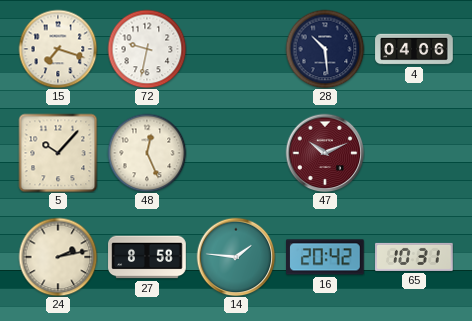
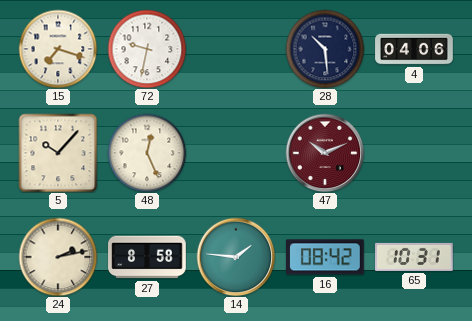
16: 20:42 -> 08:42 (326, 257)
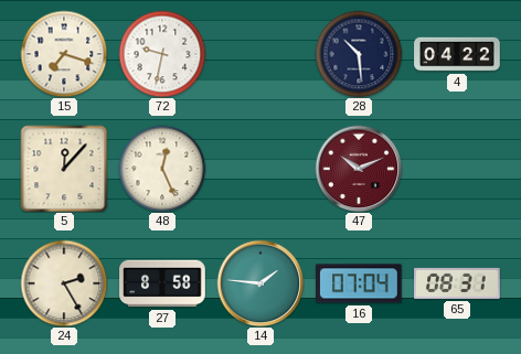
4: 04:06 -> 04:22 (457, 54)
5: 10:07 -> 12:07 (64, 169)
24: 2:13 -> 2:25 (64, 283)
16: 08:42 -> 07:04 (360, 283)
65: 10:31 -> 08:31 (457, 283)
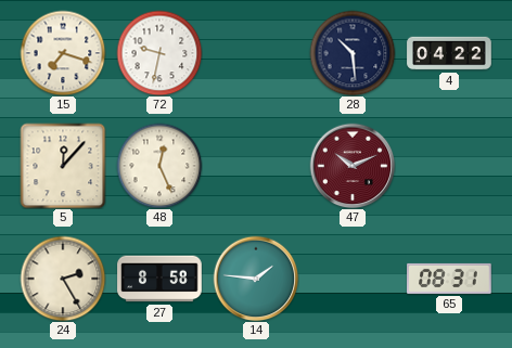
16: 07:04 -> none (360, 283)
